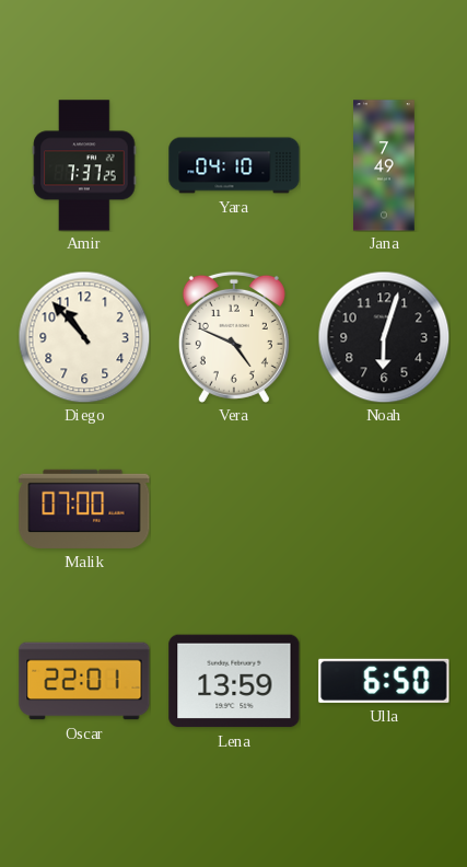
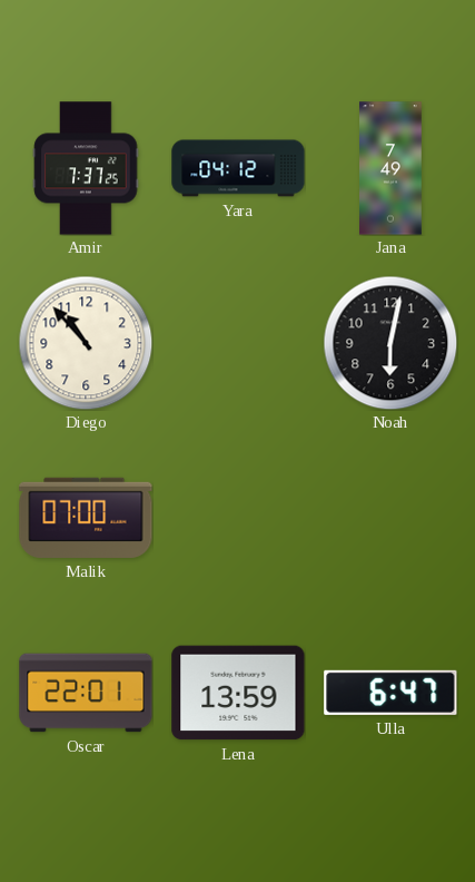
Yara: 04:10 -> 04:12 (238, 168)
Vera: 4:49 -> none (234, 337)
Noah: 6:03 -> 6:02 (390, 343)
Ulla: 6:50 -> 6:47 (390, 693)
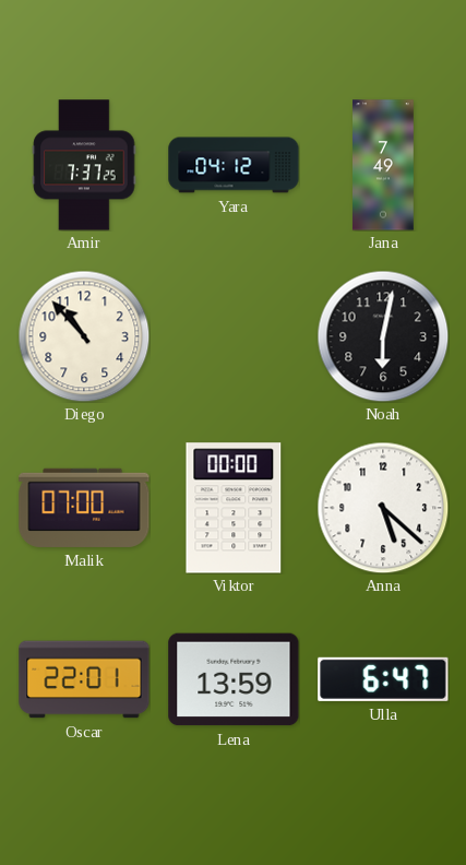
Viktor: none -> 00:00 (234, 508)
Anna: none -> 5:22 (383, 508)
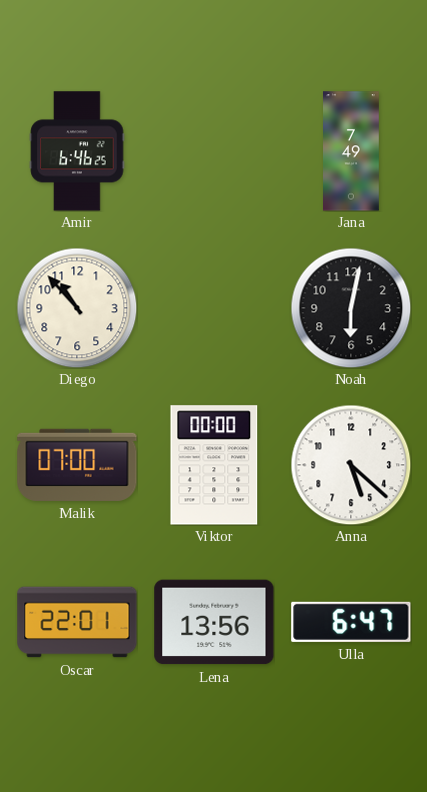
Amir: 7:37 -> 6:46 (77, 151)
Yara: 04:12 -> none (234, 165)
Lena: 13:59 -> 13:56 (214, 622)
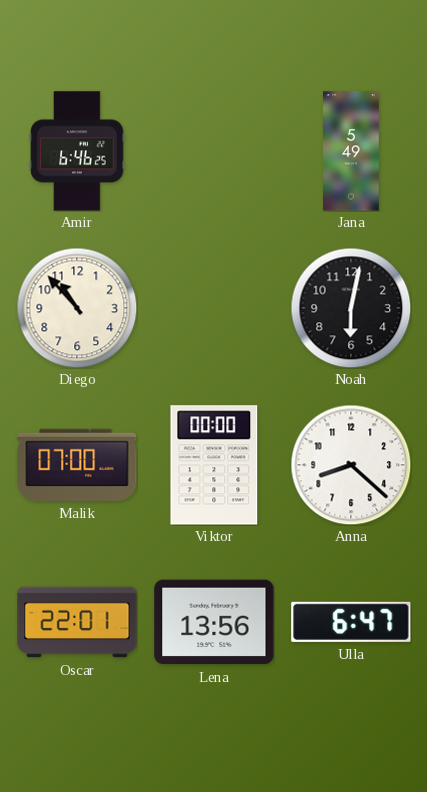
Jana: 7:49 -> 5:49 (352, 151)
Anna: 5:22 -> 8:22 (351, 465)
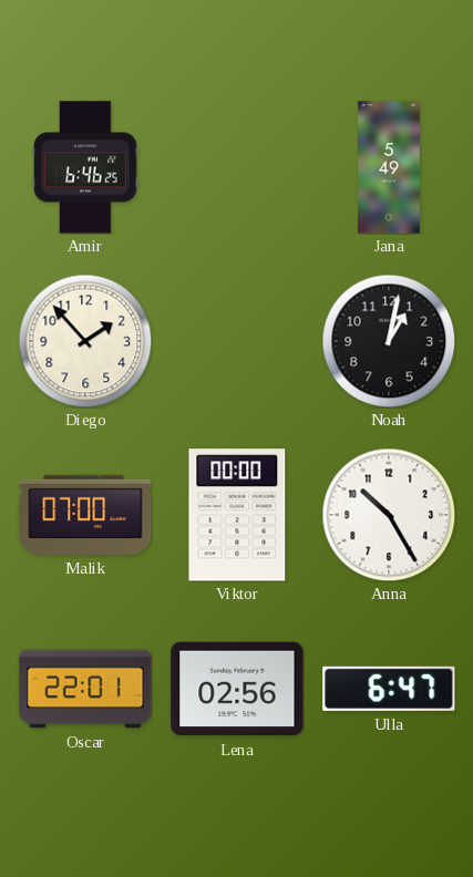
Diego: 10:53 -> 1:53 (85, 341)
Noah: 6:02 -> 1:02 (389, 341)
Anna: 8:22 -> 10:25 (389, 515)
Lena: 13:56 -> 02:56 (237, 689)
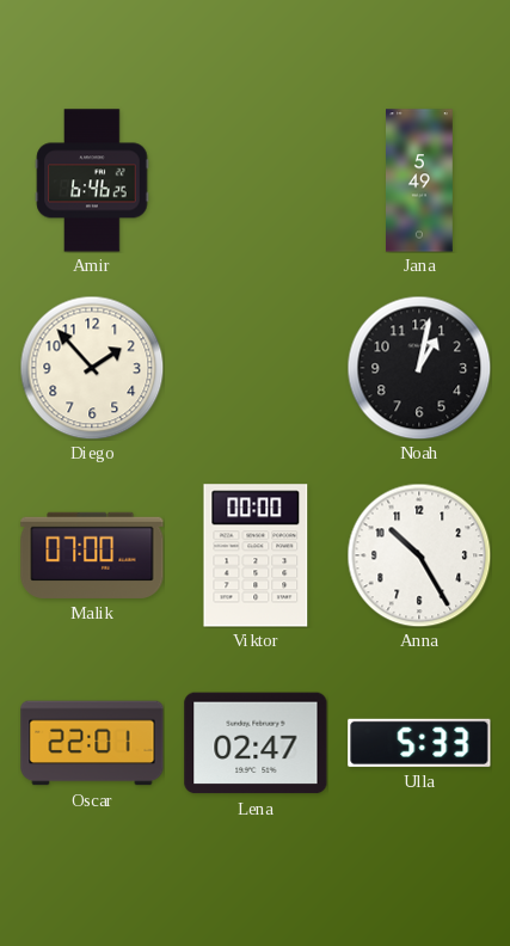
Lena: 02:56 -> 02:47 (256, 743)
Ulla: 6:47 -> 5:33 (419, 743)
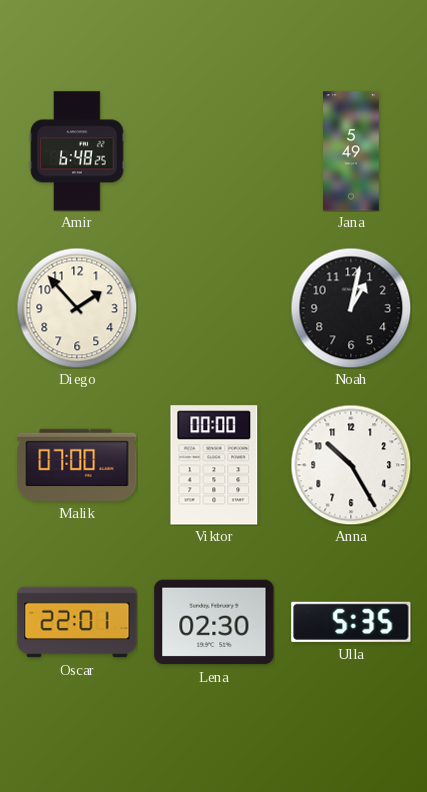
Amir: 6:46 -> 6:48 (77, 151)
Lena: 02:47 -> 02:30 (214, 622)
Ulla: 5:33 -> 5:35 (351, 622)
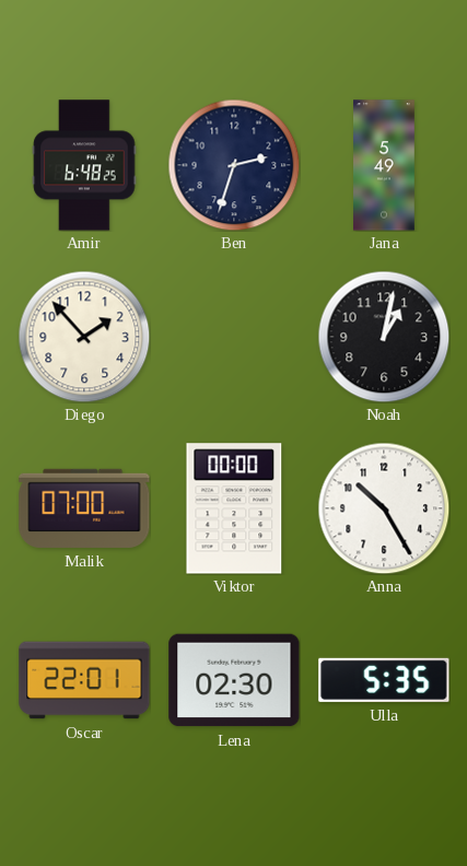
Ben: none -> 2:33 (234, 165)
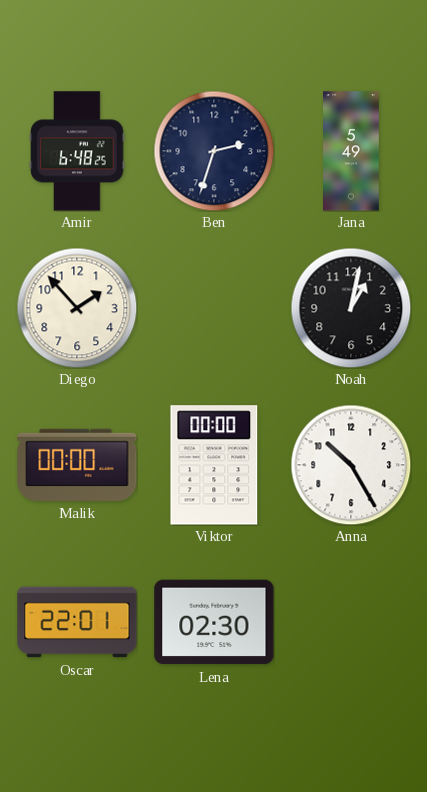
Malik: 07:00 -> 00:00 (77, 465)
Ulla: 5:35 -> none (384, 680)
